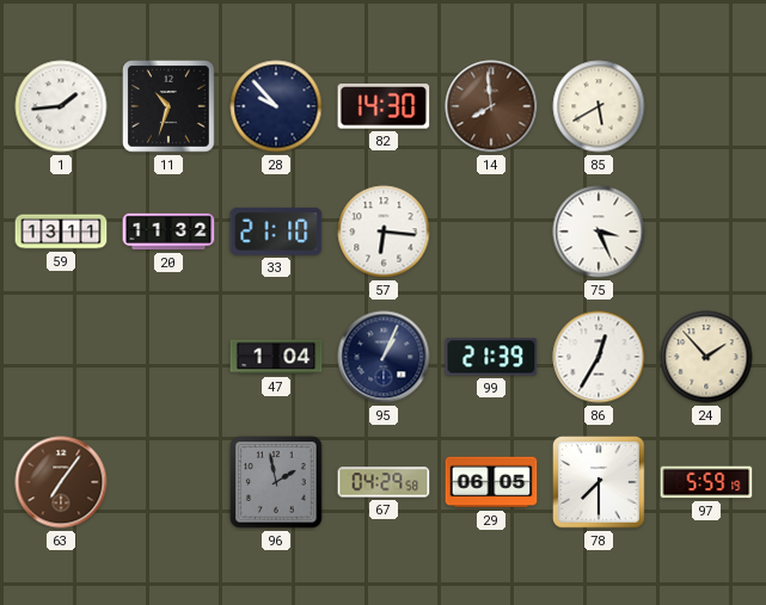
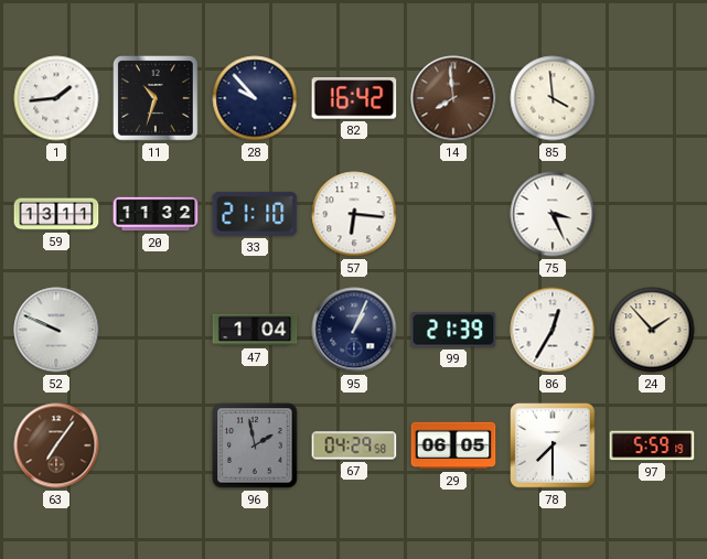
82: 14:30 -> 16:42 (354, 98)
85: 5:40 -> 3:59 (553, 98)
52: none -> 9:49 (56, 330)
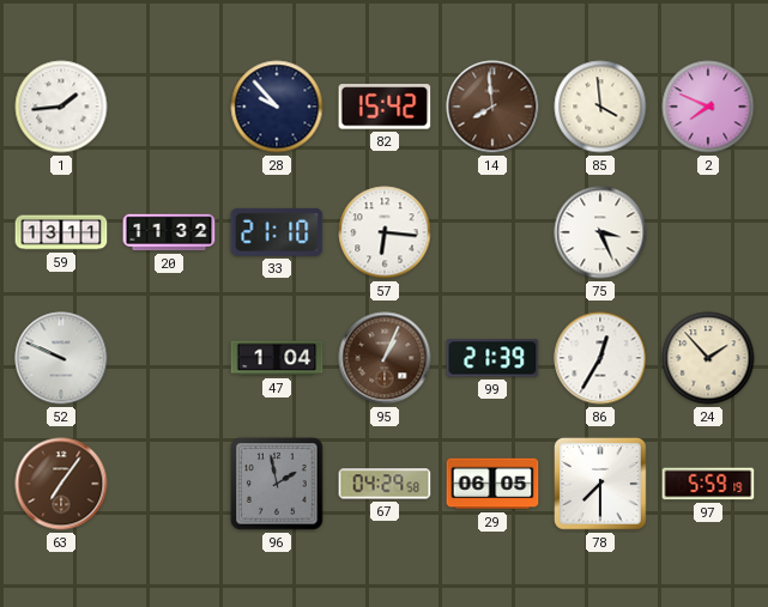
11: 10:33 -> none (157, 99)
82: 16:42 -> 15:42 (385, 107)
2: none -> 7:49 (708, 107)
95 dial: navy -> brown (385, 358)
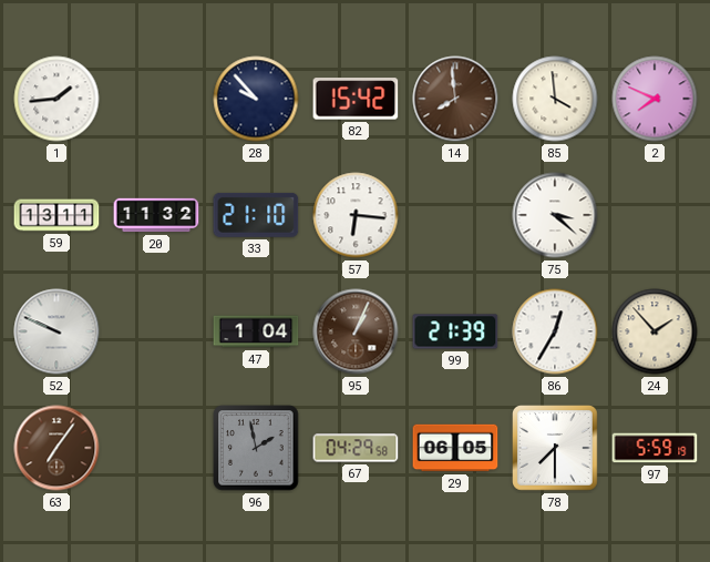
75: 3:26 -> 3:22 (555, 215)
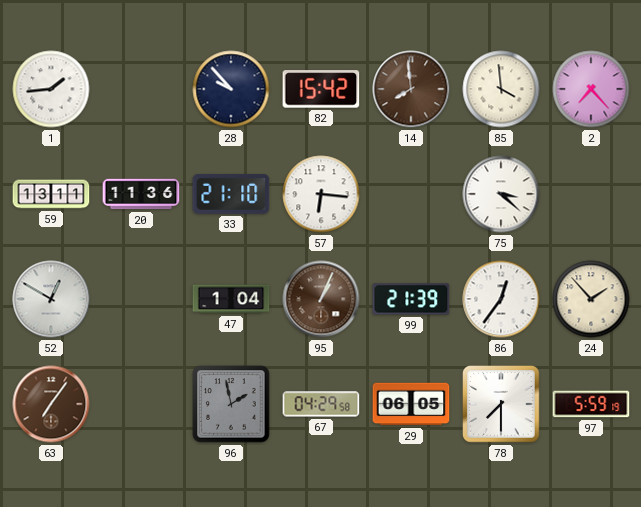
2: 7:49 -> 7:23 (591, 89)
20: 11:32 -> 11:36 (141, 194)
52: 9:49 -> 12:50 (51, 299)
86: 12:35 -> 12:36 (501, 299)
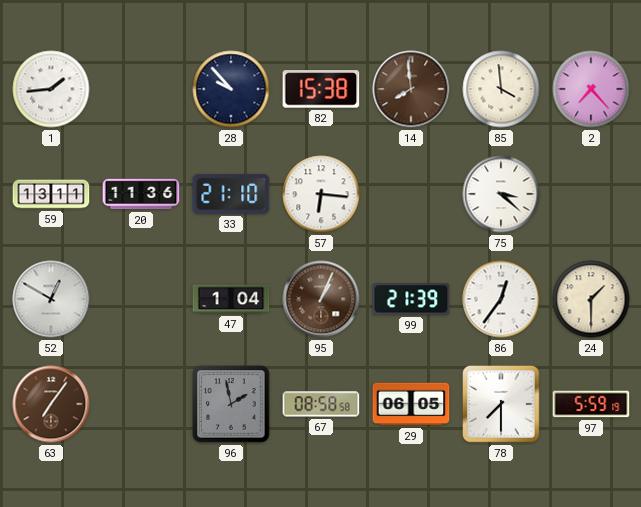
82: 15:42 -> 15:38 (321, 89)
24: 1:53 -> 1:30 (591, 299)
67: 04:29 -> 08:58 (321, 404)
